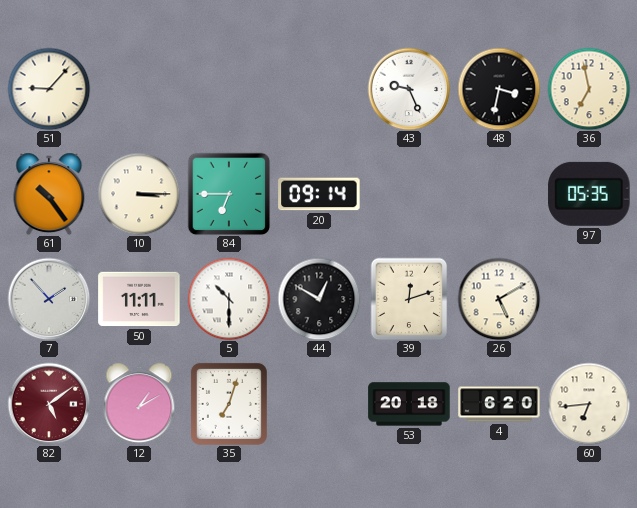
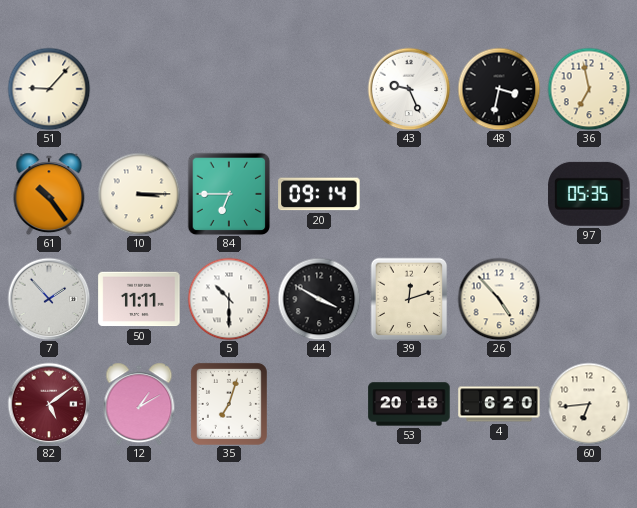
44: 12:50 -> 3:50 (319, 299)
26: 5:10 -> 4:53 (499, 299)
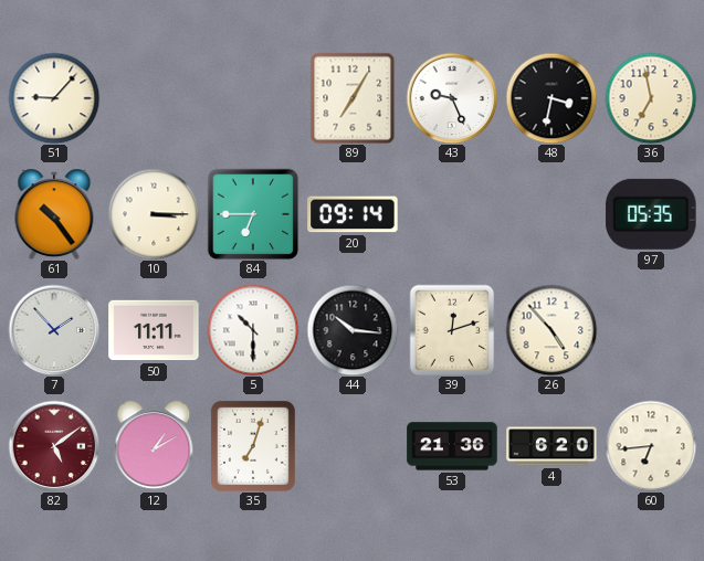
89: none -> 7:05 (353, 98)
44: 3:50 -> 10:16 (353, 330)
53: 20:18 -> 21:36 (452, 446)
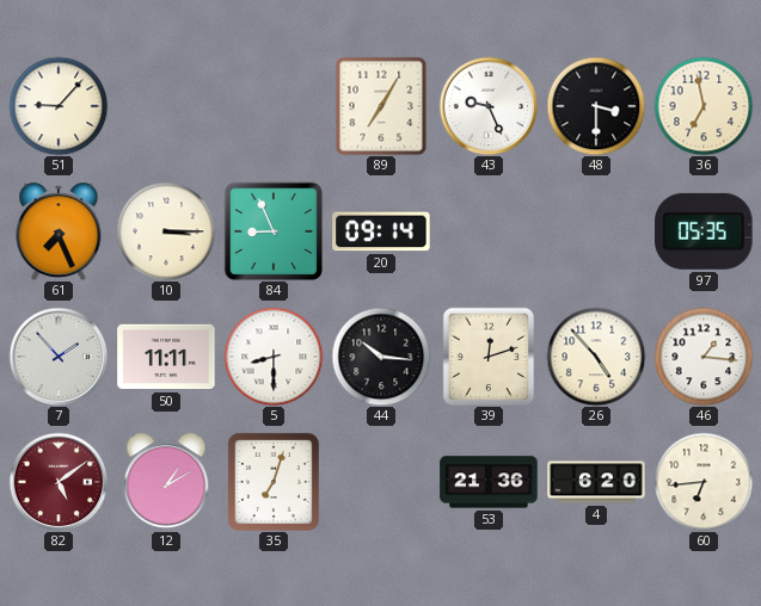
48: 3:32 -> 3:30 (596, 106)
61: 10:24 -> 7:26 (59, 231)
84: 6:45 -> 8:56 (274, 231)
5: 10:30 -> 8:30 (274, 357)
46: none -> 1:16 (704, 357)
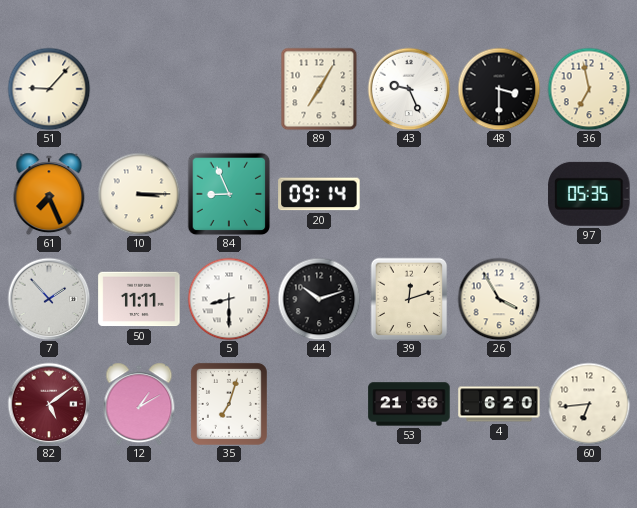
44: 10:16 -> 10:12 (319, 299)
26: 4:53 -> 3:55 (499, 299)
46: 1:16 -> none (704, 357)
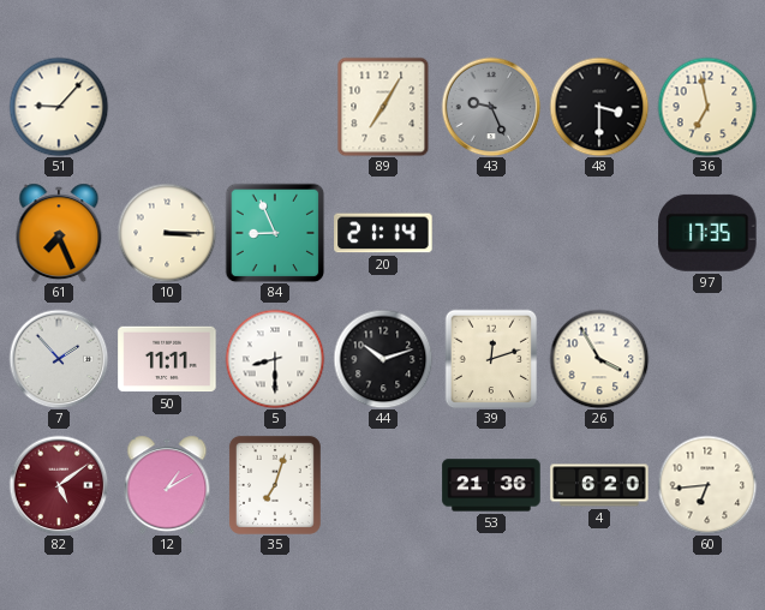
43 dial: white -> grey (491, 107)
20: 09:14 -> 21:14 (383, 233)
97: 05:35 -> 17:35 (707, 233)
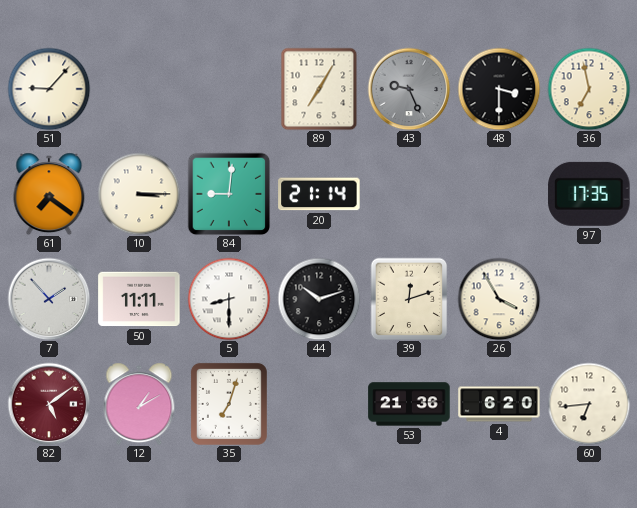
61: 7:26 -> 7:21 (49, 194)
84: 8:56 -> 9:01 (229, 194)
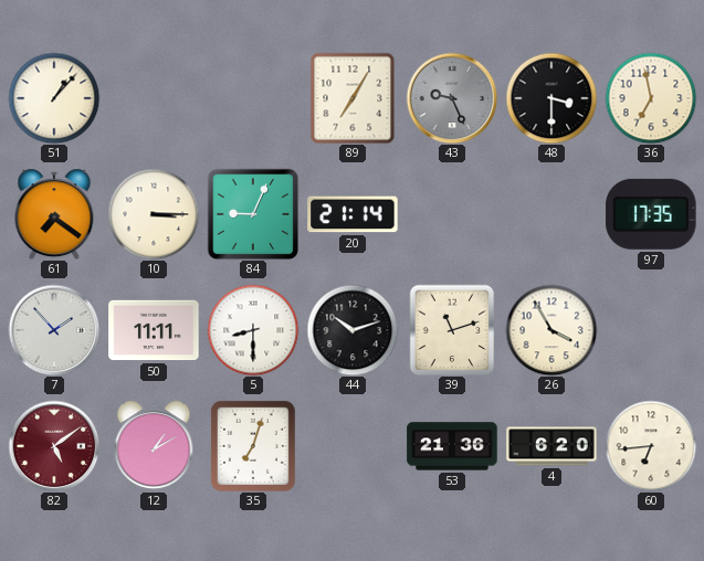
51: 9:07 -> 1:07 (54, 98)
84: 9:01 -> 9:04 (253, 214)
39: 12:12 -> 11:12 (452, 330)
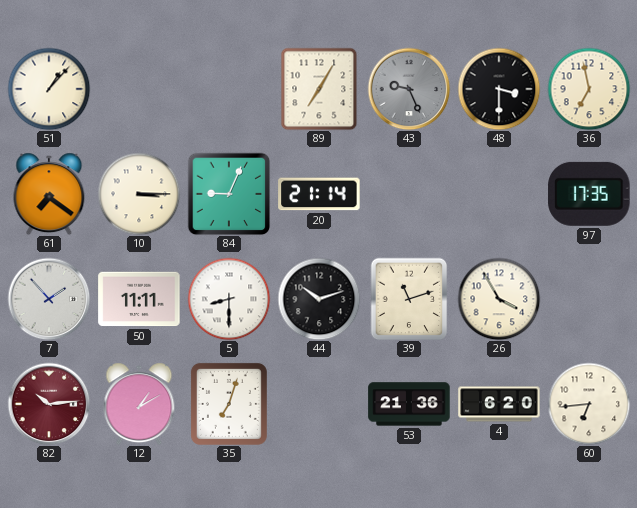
82: 5:09 -> 10:14 (49, 404)
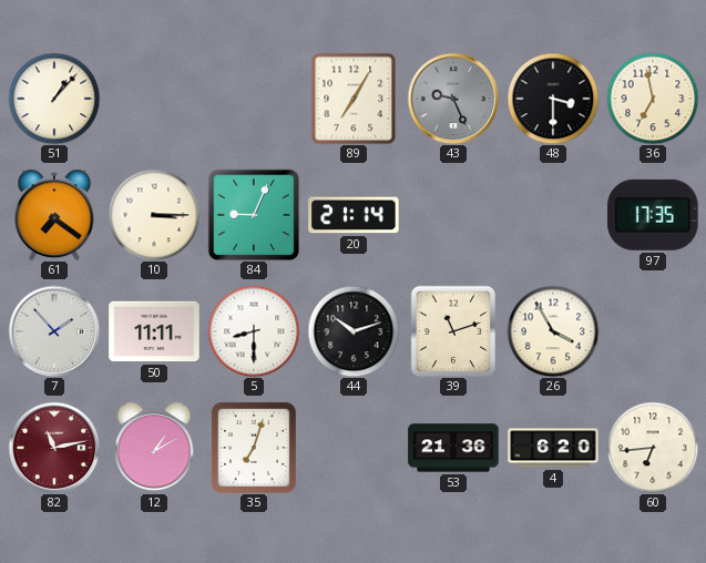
82: 10:14 -> 11:13 (54, 448)
